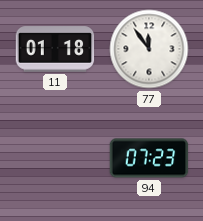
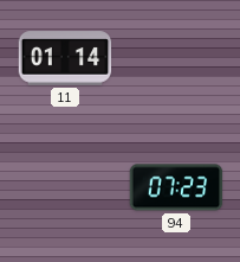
11: 01:18 -> 01:14 (65, 58)
77: 11:54 -> none (149, 49)
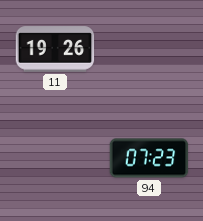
11: 01:14 -> 19:26 (55, 49)
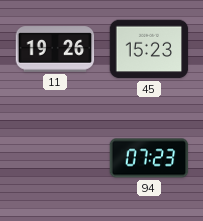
45: none -> 15:23 (149, 49)
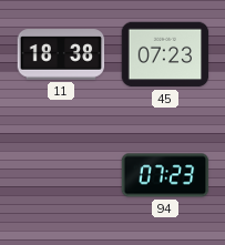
11: 19:26 -> 18:38 (61, 54)
45: 15:23 -> 07:23 (165, 54)
